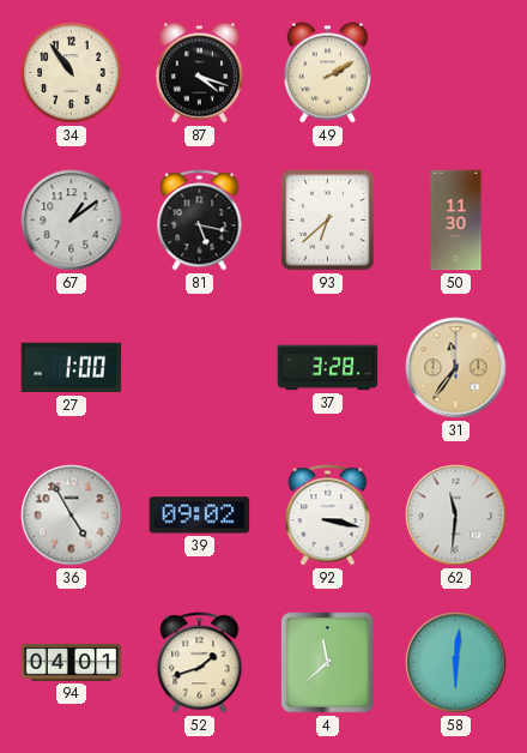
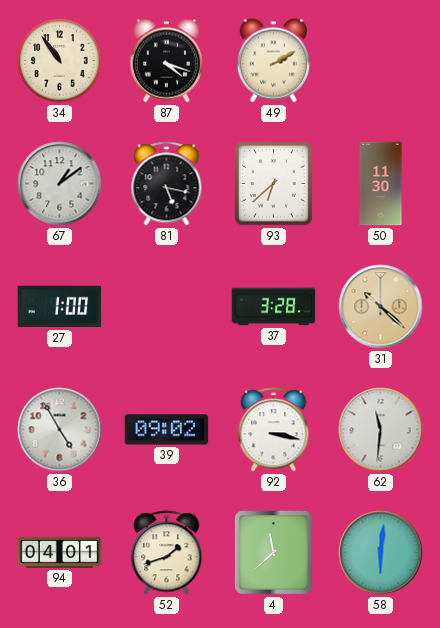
31: 11:36 -> 10:22 (381, 307)
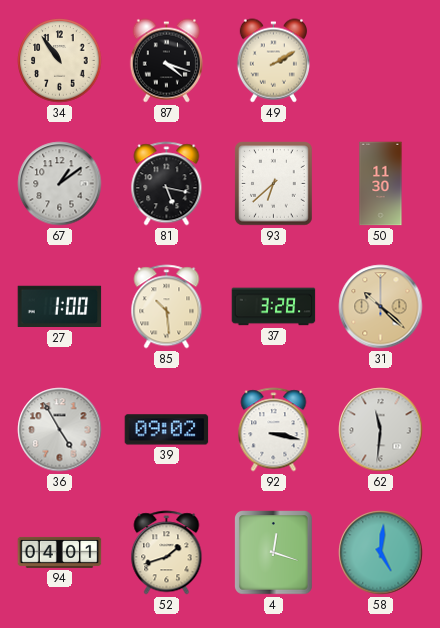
85: none -> 10:29 (167, 307)
4: 11:38 -> 12:18 (274, 553)
58: 6:01 -> 5:01 (381, 553)
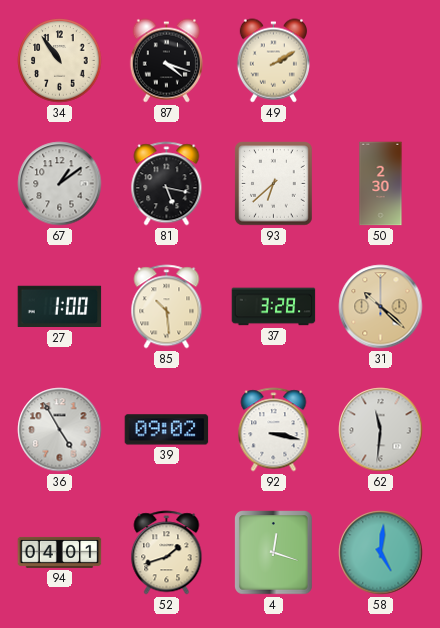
50: 11:30 -> 2:30 (381, 184)
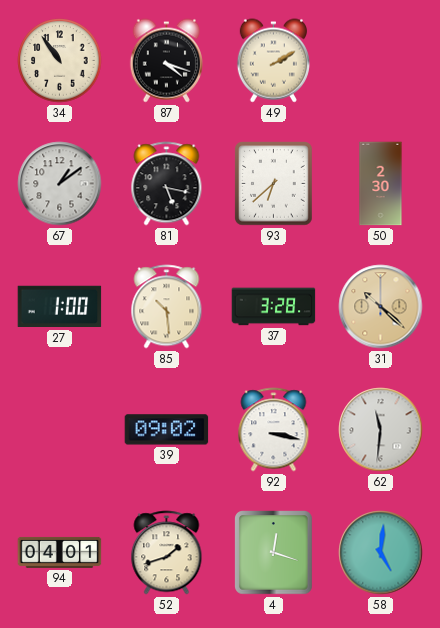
36: 4:55 -> none (60, 430)
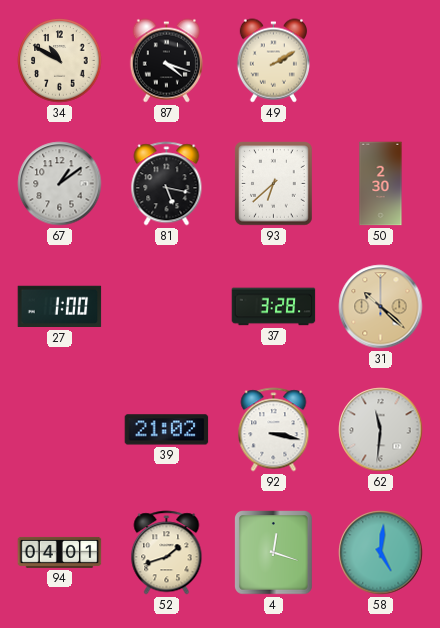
34: 10:54 -> 10:50 (60, 61)
85: 10:29 -> none (167, 307)
39: 09:02 -> 21:02 (167, 430)
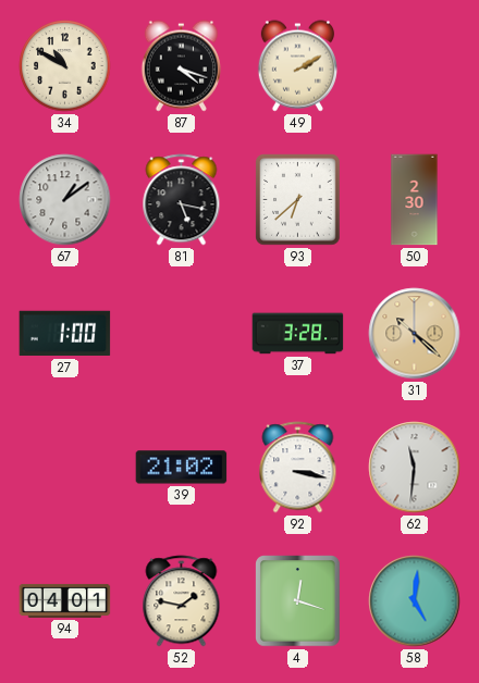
52: 1:42 -> 1:47 (182, 601)
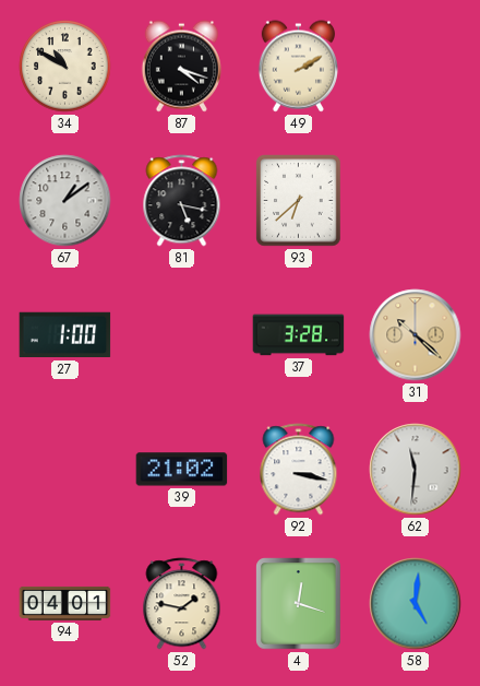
50: 2:30 -> none (415, 200)
